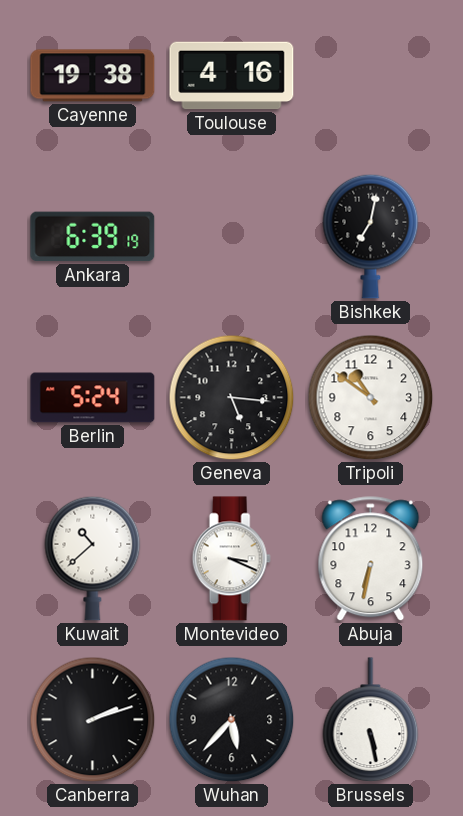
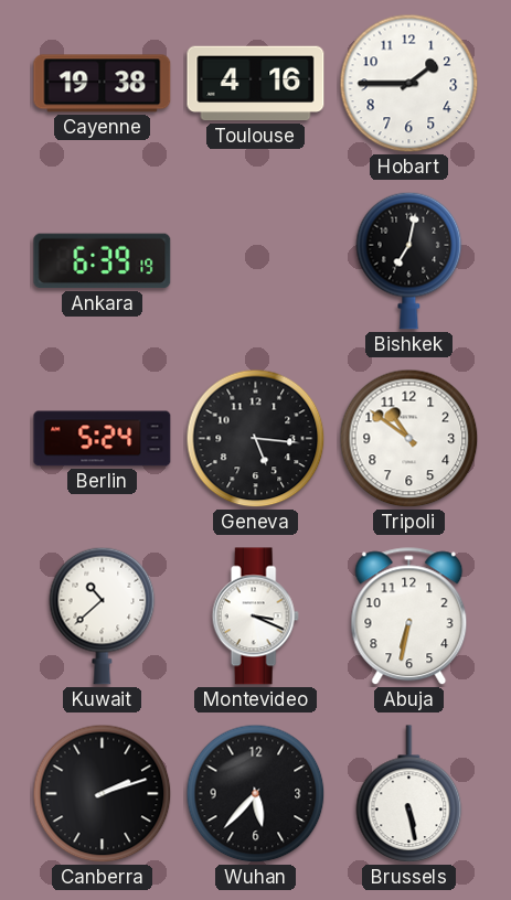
Hobart: none -> 1:45 (409, 84)
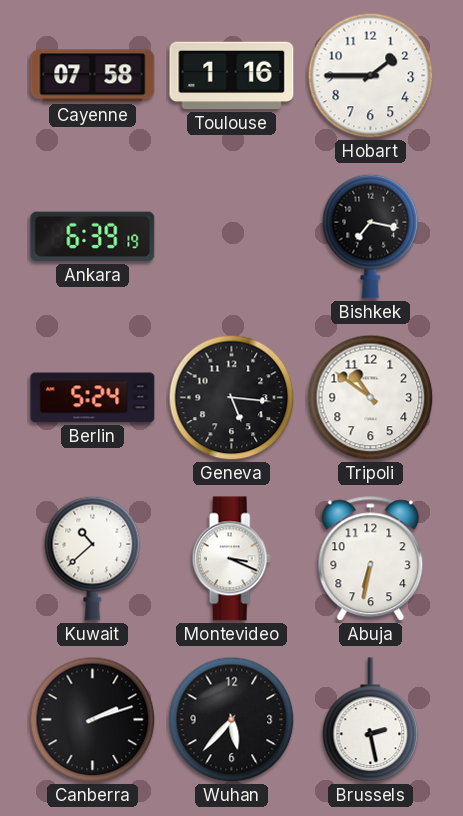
Cayenne: 19:38 -> 07:58 (93, 76)
Toulouse: 4:16 -> 1:16 (232, 76)
Bishkek: 7:02 -> 7:17 (371, 236)
Brussels: 5:28 -> 2:28 (371, 720)
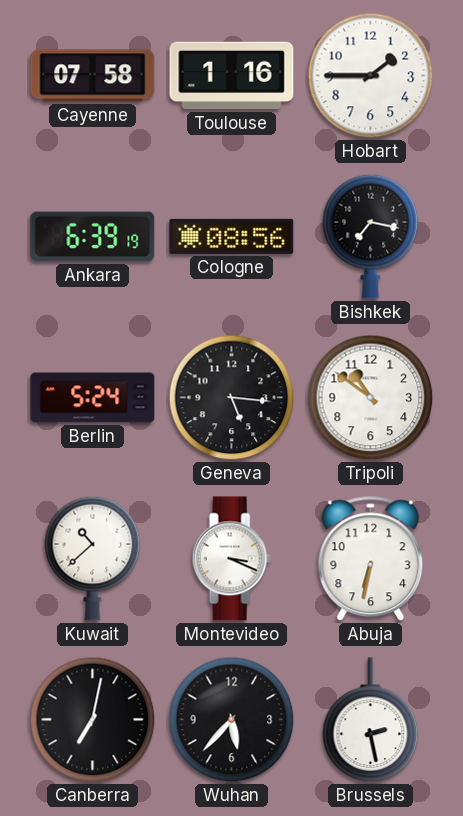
Cologne: none -> 08:56 (232, 236)
Canberra: 2:12 -> 7:02 (93, 720)
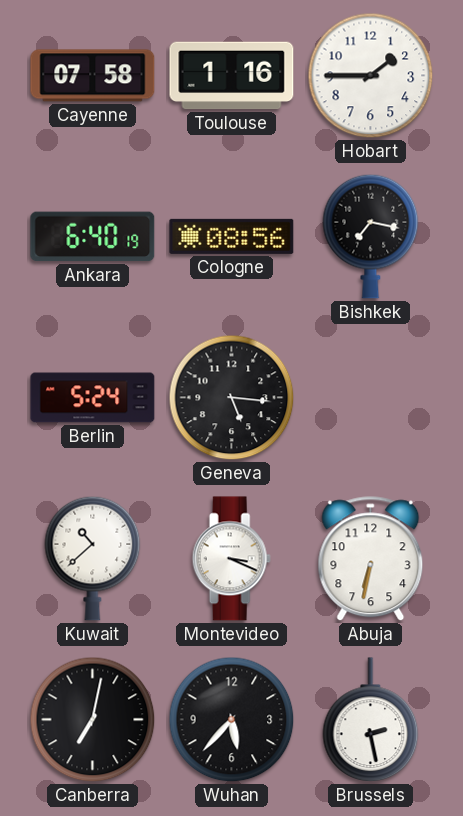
Ankara: 6:39 -> 6:40 (93, 237)
Tripoli: 10:51 -> none (371, 398)
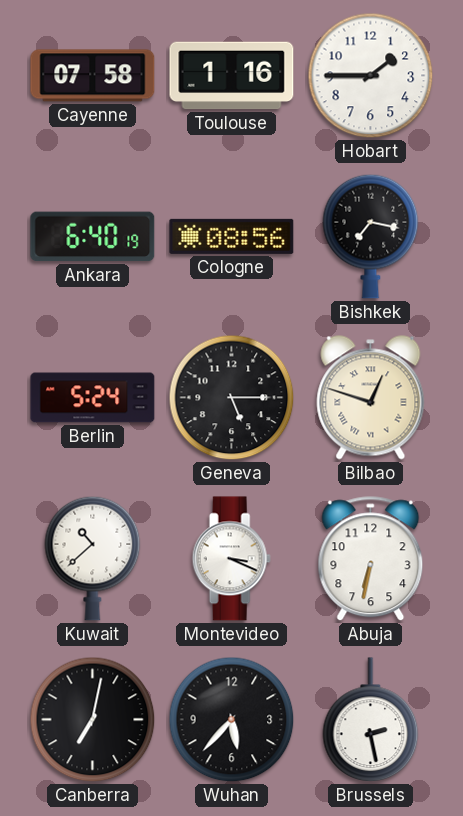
Geneva: 5:16 -> 5:15 (232, 398)
Bilbao: none -> 12:48 (371, 398)
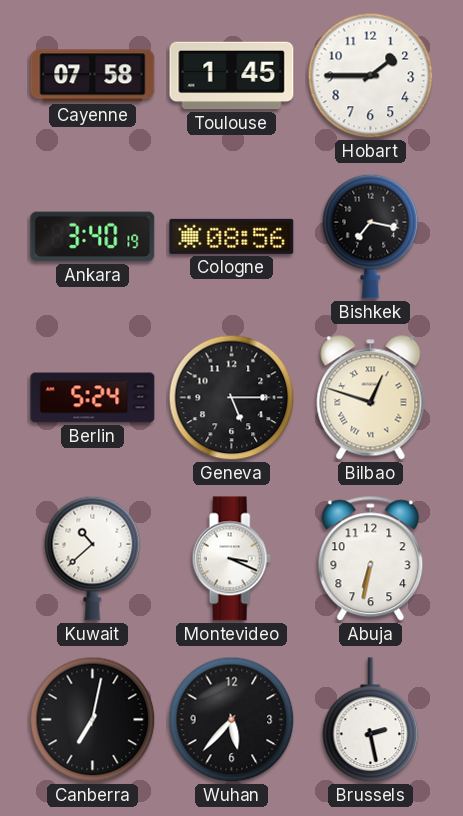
Toulouse: 1:16 -> 1:45 (232, 76)
Ankara: 6:40 -> 3:40 (93, 237)
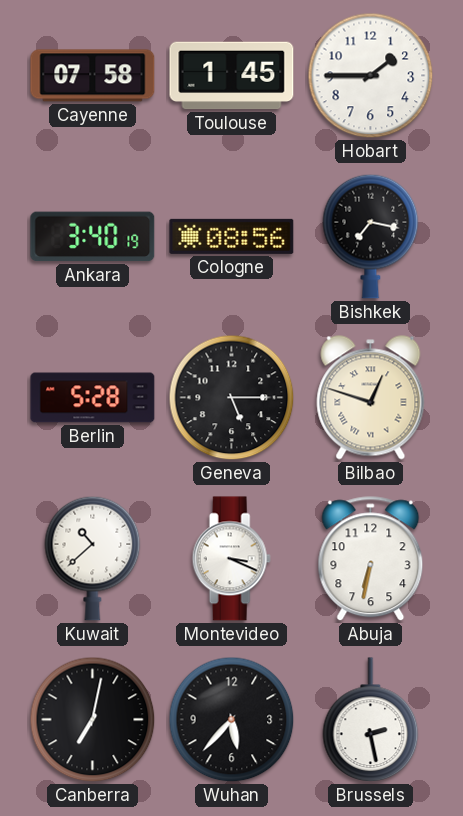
Berlin: 5:24 -> 5:28 (93, 398)
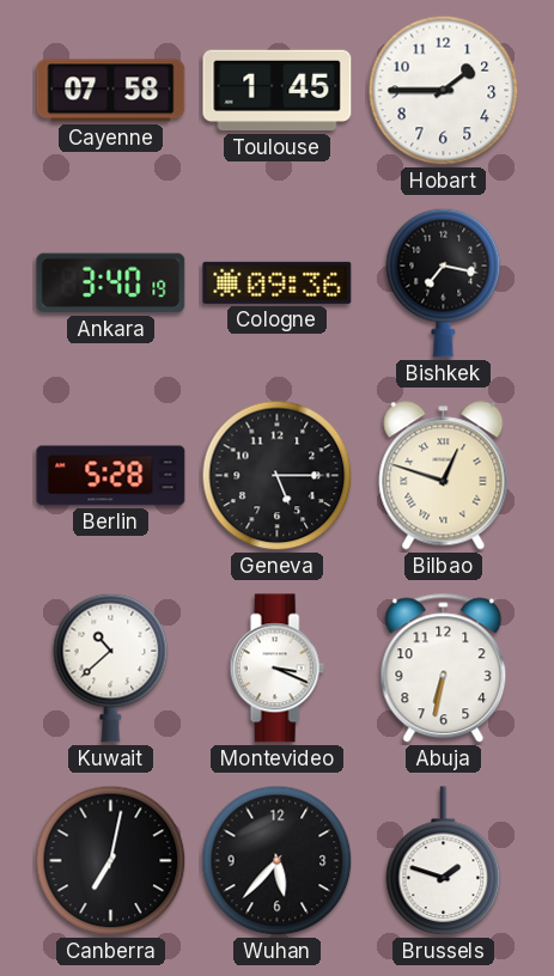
Cologne: 08:56 -> 09:36 (278, 282)
Brussels: 2:28 -> 1:48 (444, 861)
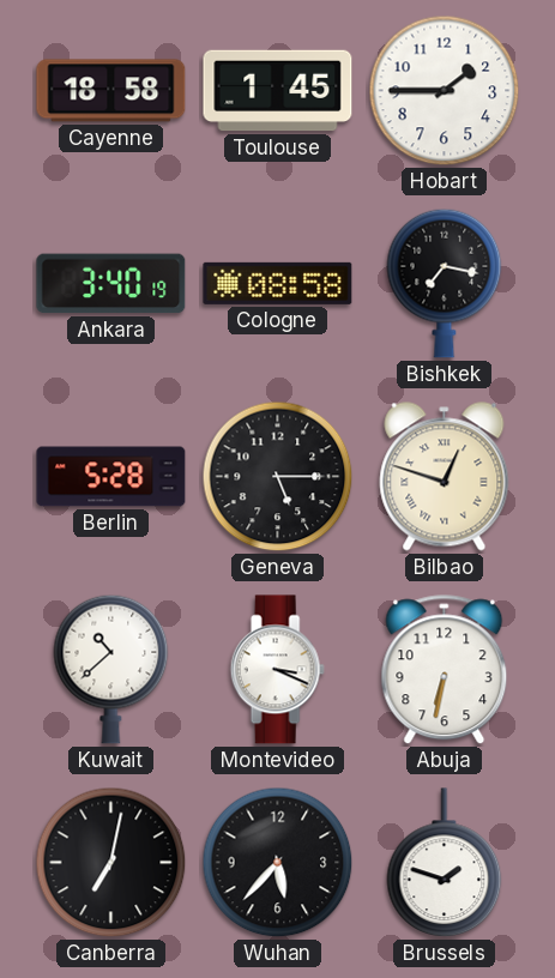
Cayenne: 07:58 -> 18:58 (111, 91)
Cologne: 09:36 -> 08:58 (278, 283)
